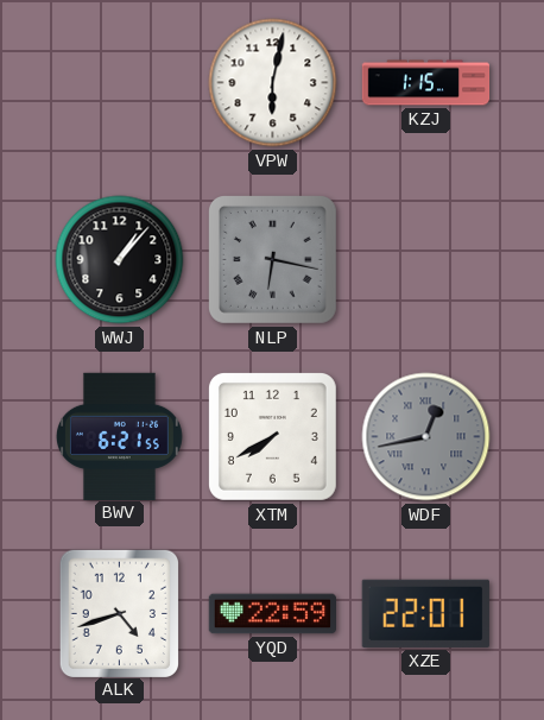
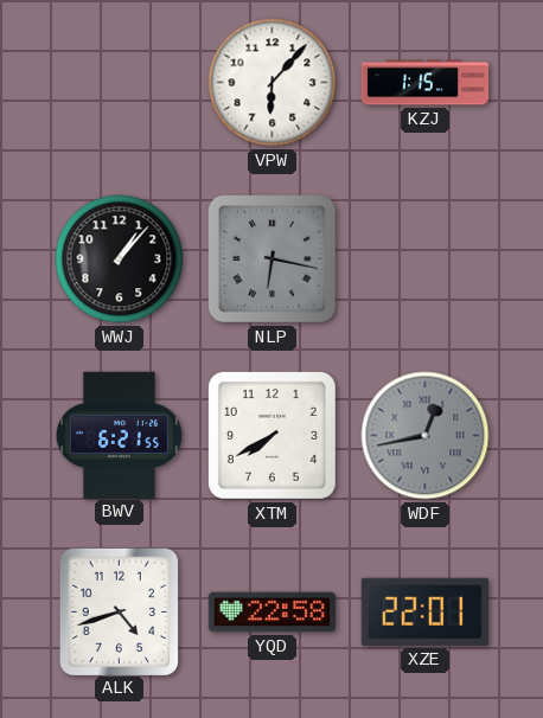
VPW: 6:02 -> 6:07 (273, 83)
YQD: 22:59 -> 22:58 (271, 613)
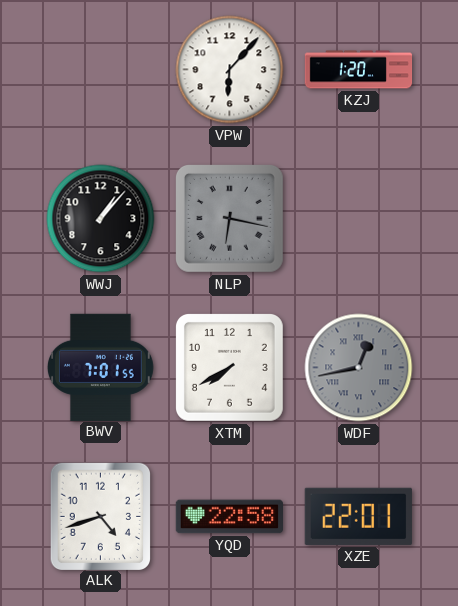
KZJ: 1:15 -> 1:20 (359, 70)
BWV: 6:21 -> 7:01 (100, 367)
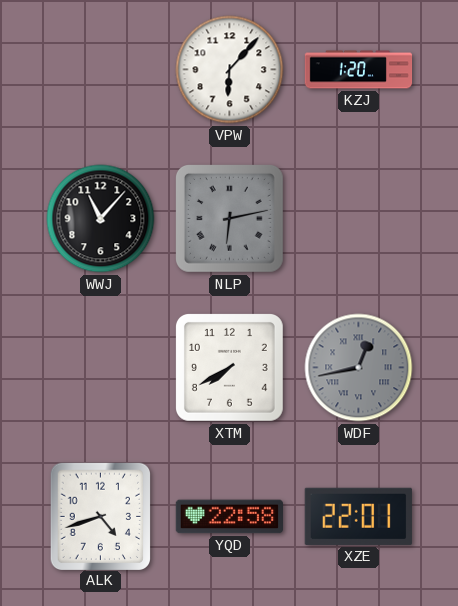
WWJ: 1:07 -> 11:07 (101, 219)
NLP: 6:17 -> 6:13 (229, 218)
BWV: 7:01 -> none (100, 367)
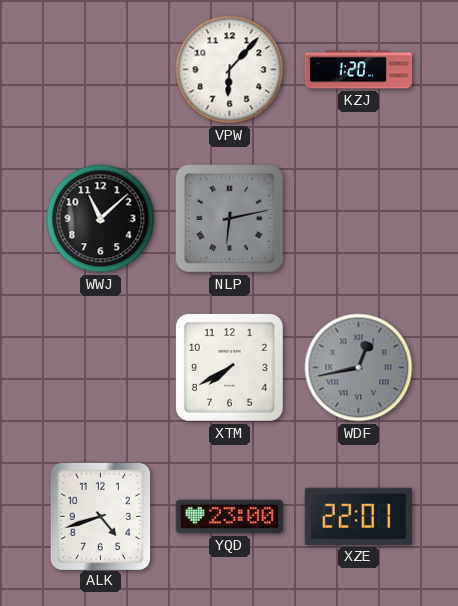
WWJ: 11:07 -> 11:08 (101, 219)
YQD: 22:58 -> 23:00 (229, 517)
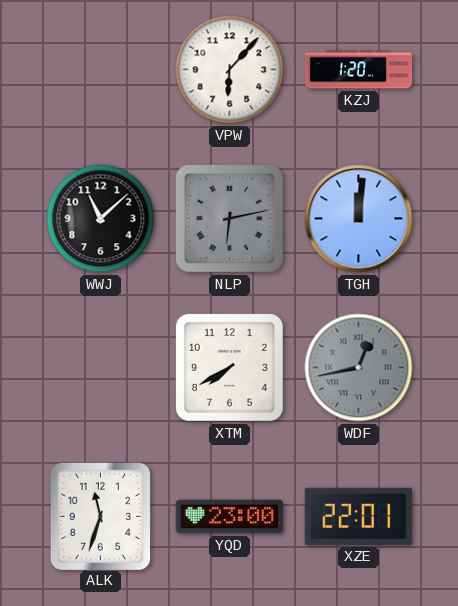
TGH: none -> 12:01 (359, 219)
ALK: 4:42 -> 11:33 (100, 516)
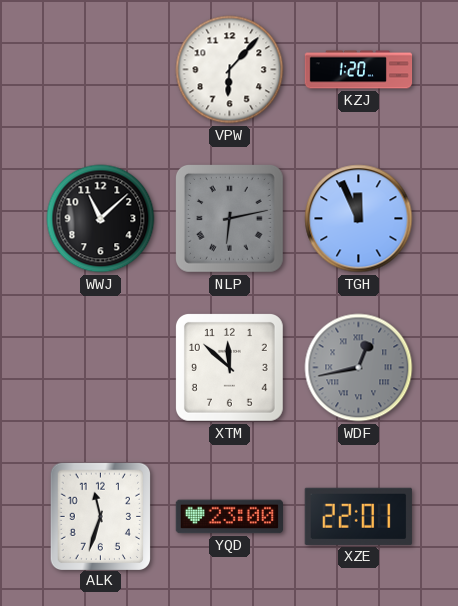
TGH: 12:01 -> 11:56 (359, 219)
XTM: 7:40 -> 11:52 (229, 367)
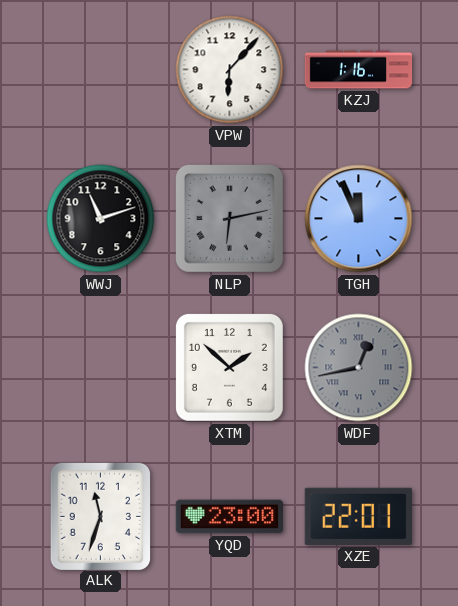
KZJ: 1:20 -> 1:16 (359, 70)
WWJ: 11:08 -> 11:12 (101, 219)
XTM: 11:52 -> 1:52 (229, 367)
